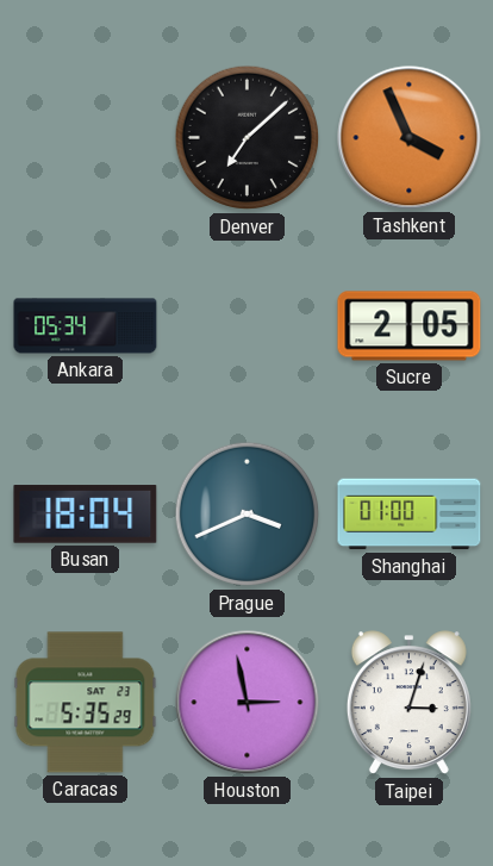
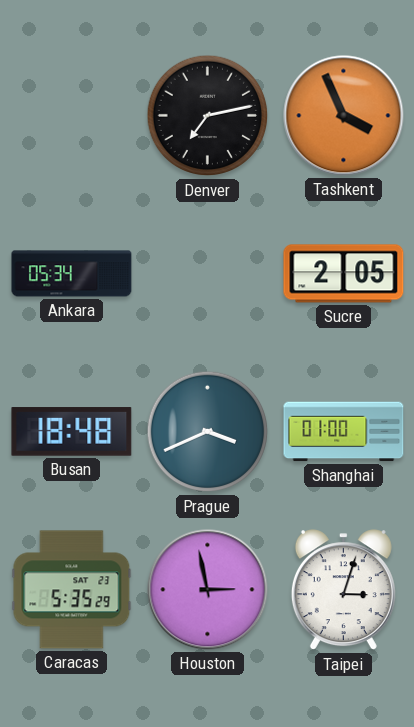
Denver: 7:08 -> 7:13 (208, 116)
Busan: 18:04 -> 18:48 (72, 432)
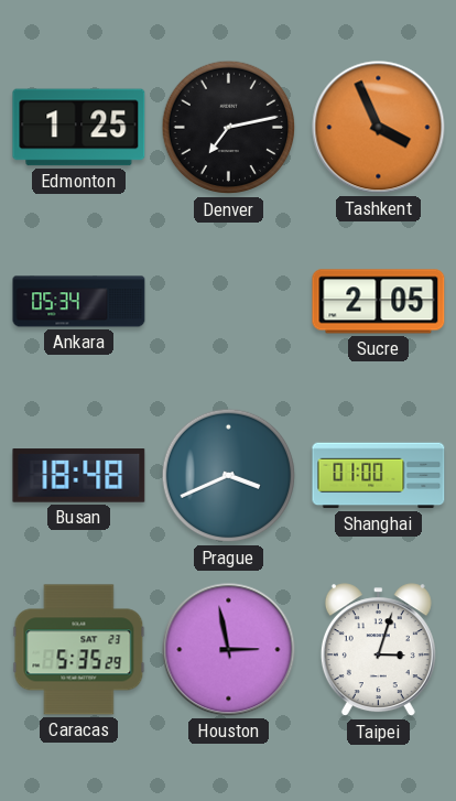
Edmonton: none -> 1:25 (79, 128)
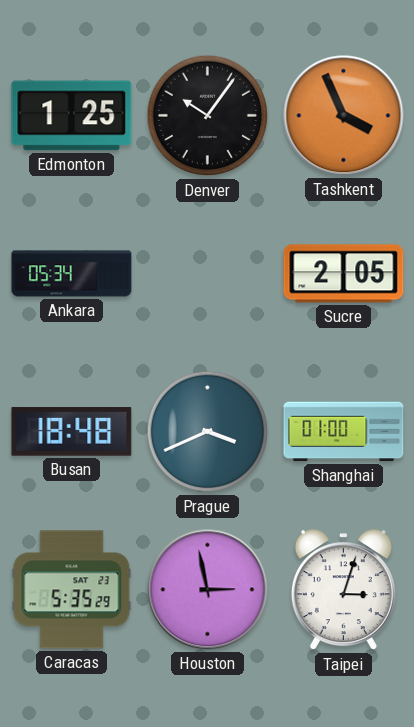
Denver: 7:13 -> 10:06 (208, 116)
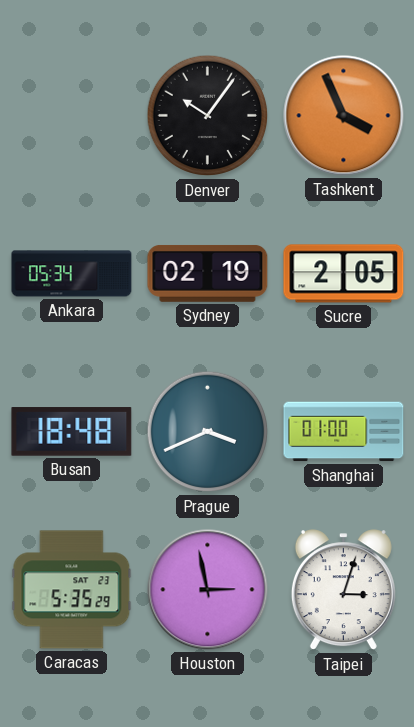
Edmonton: 1:25 -> none (72, 116)
Sydney: none -> 02:19 (208, 274)
